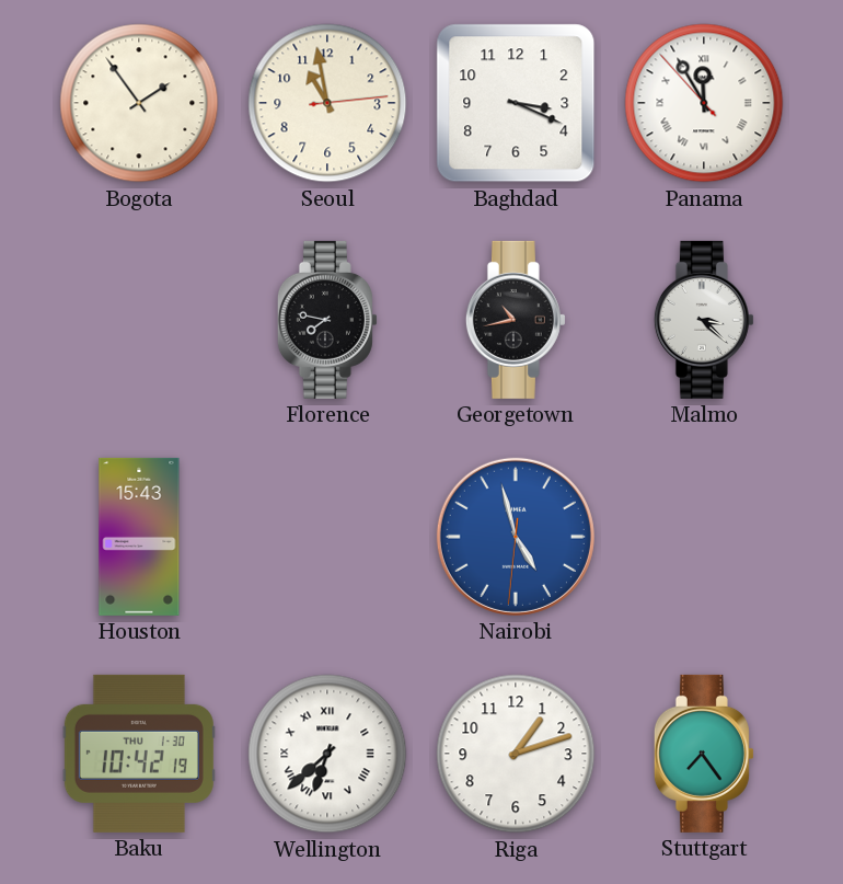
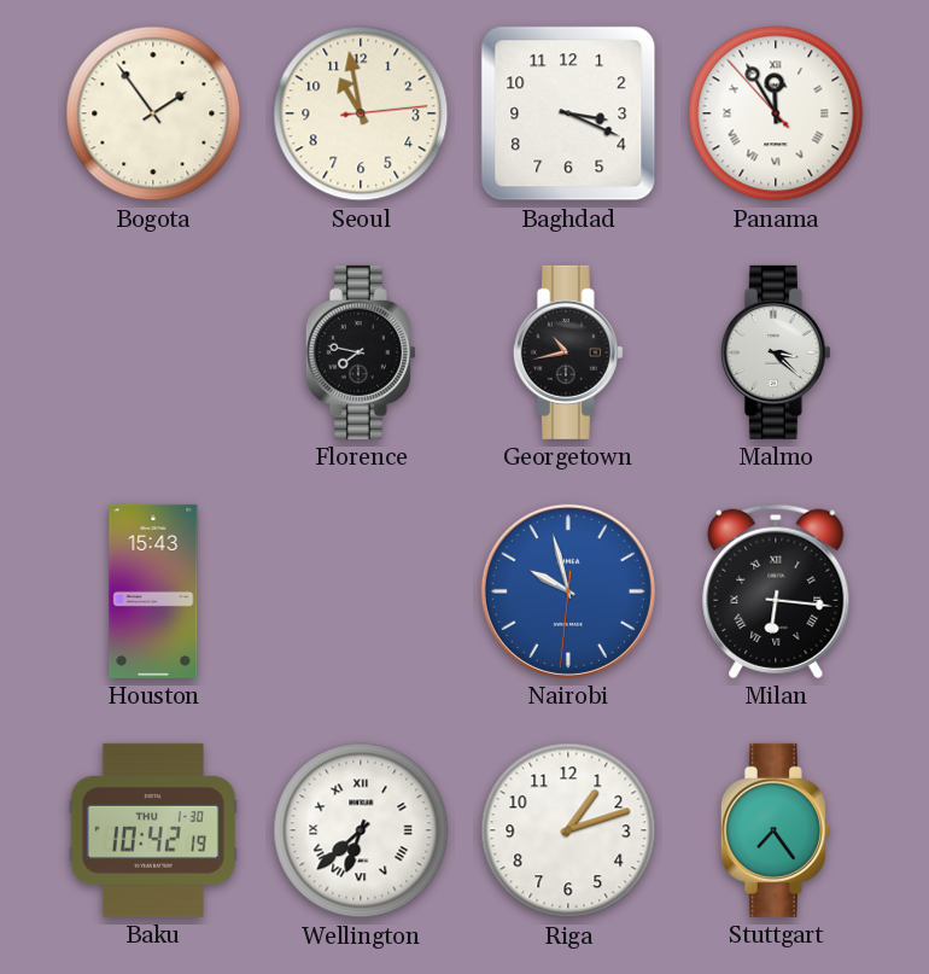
Nairobi: 4:57 -> 9:57 (568, 591)
Milan: none -> 6:16 (776, 591)
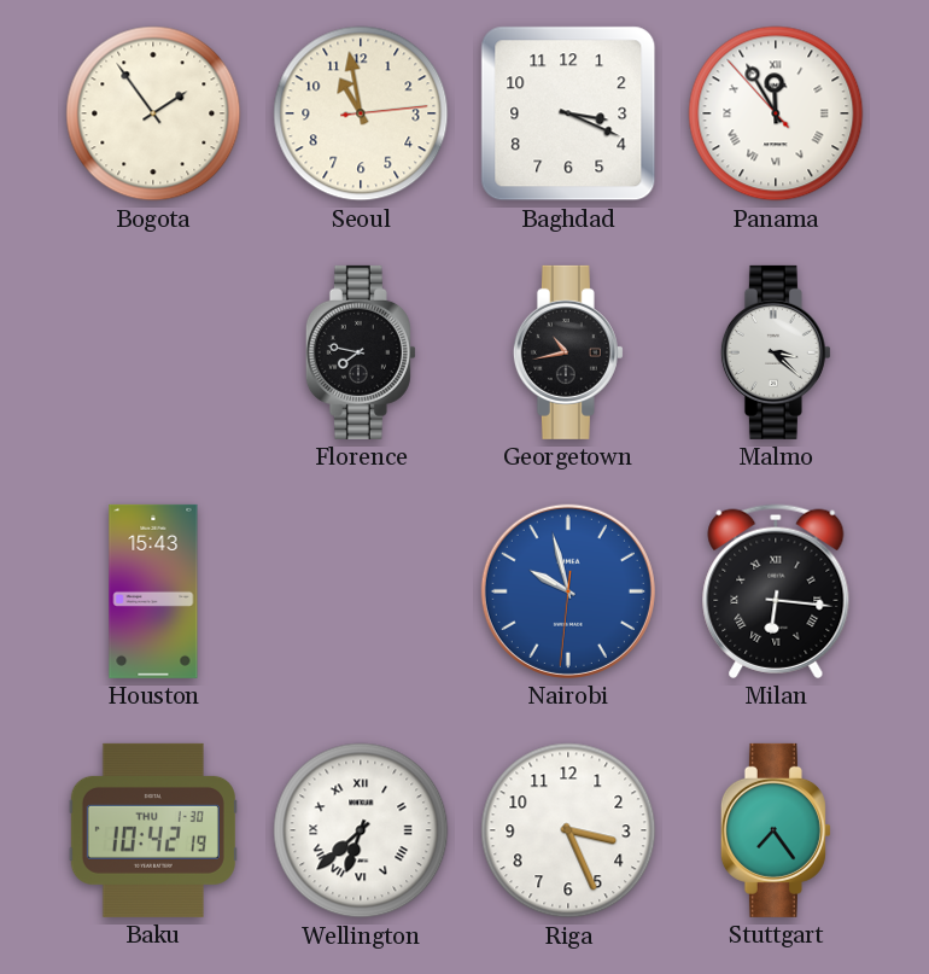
Riga: 1:12 -> 3:26 (568, 830)
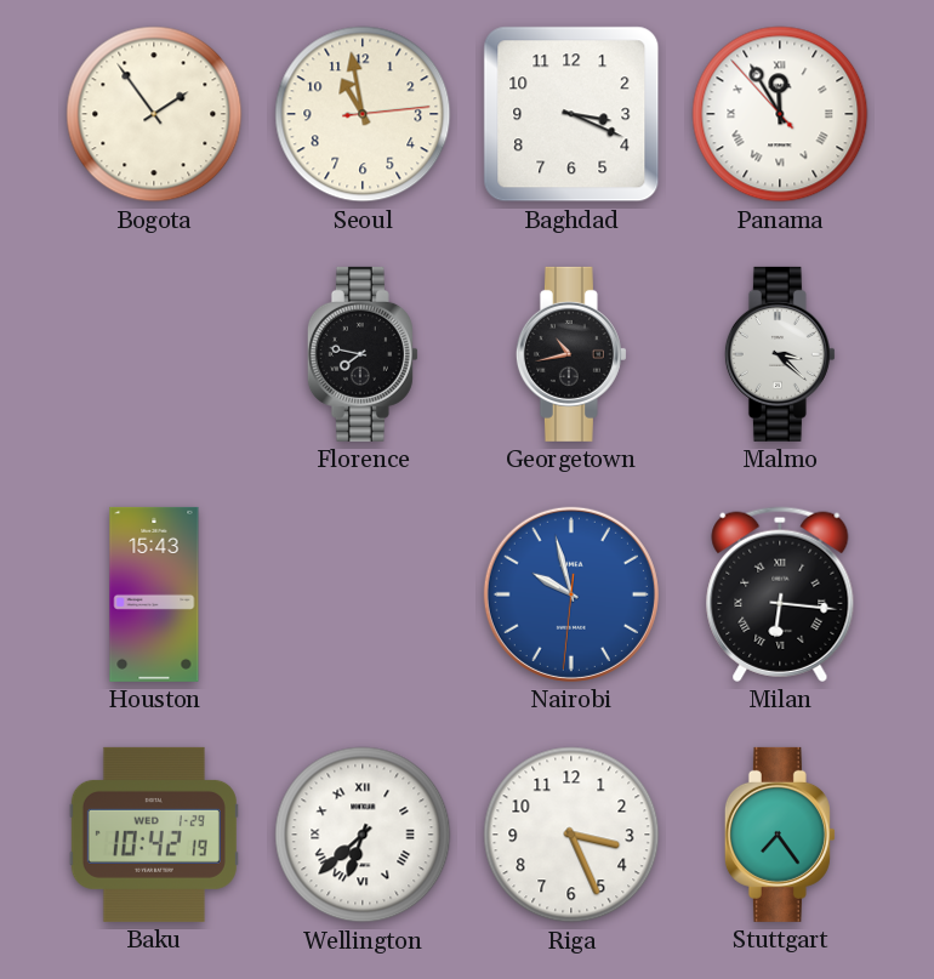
Baku date: THU 1-30 -> WED 1-29 (154, 835)
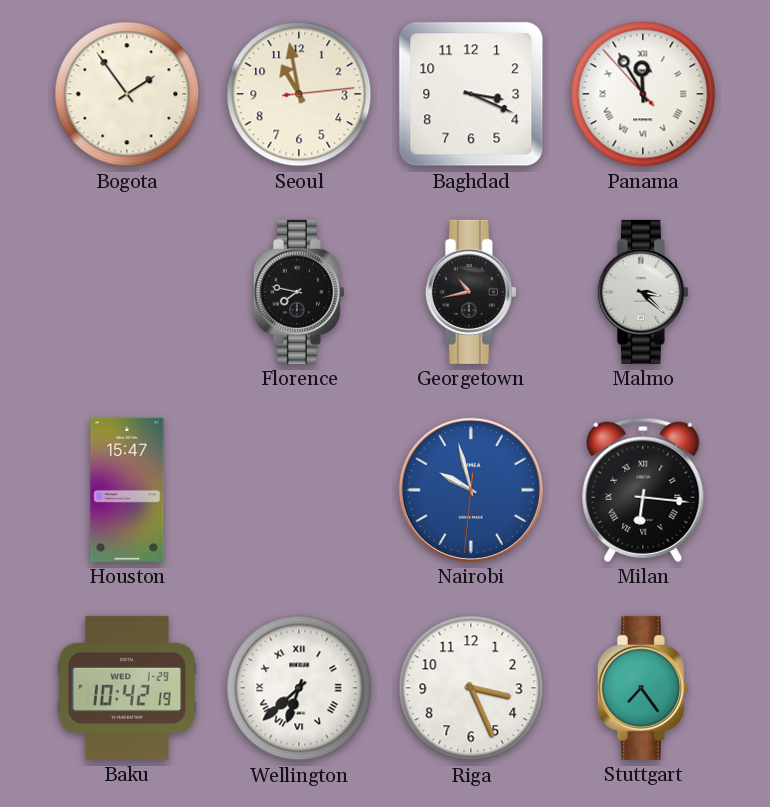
Houston: 15:43 -> 15:47 (127, 490)
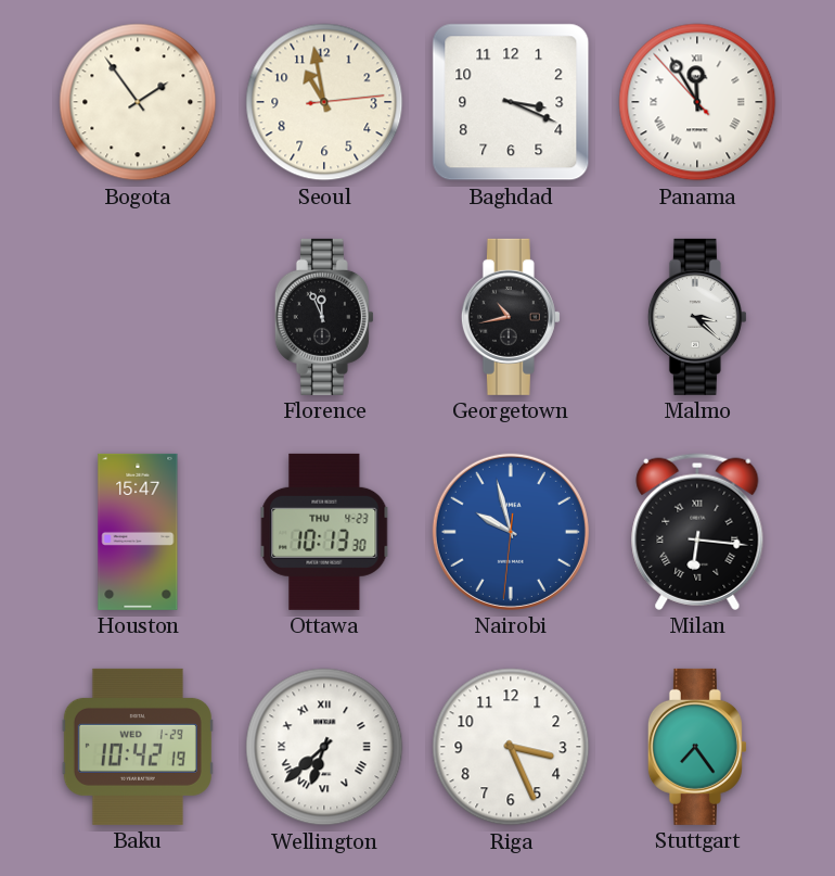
Florence: 7:47 -> 11:56 (324, 317)
Ottawa: none -> 10:13 (324, 532)
